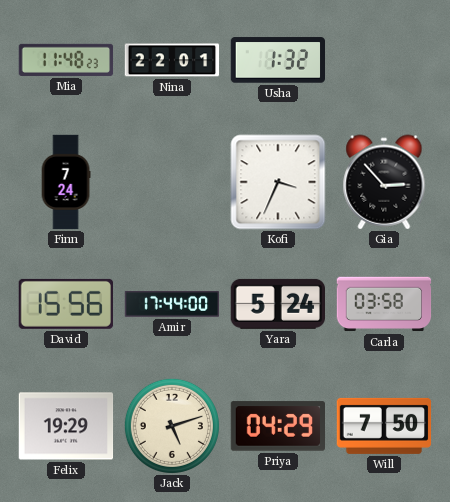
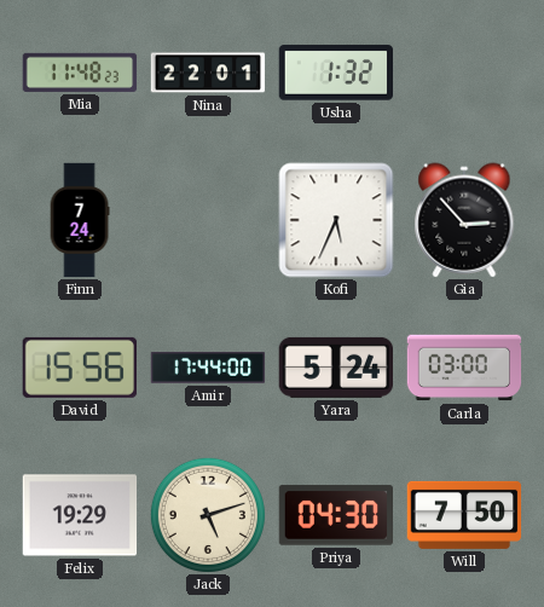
Kofi: 3:34 -> 5:34 (336, 220)
Carla: 03:58 -> 03:00 (464, 368)
Priya: 04:29 -> 04:30 (336, 515)
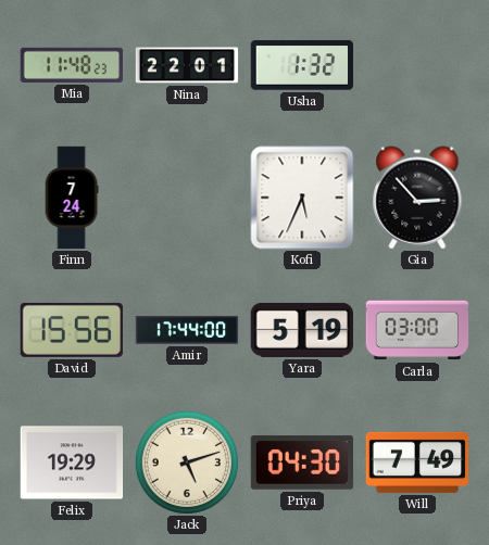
Yara: 5:24 -> 5:19 (301, 330)
Will: 7:50 -> 7:49 (417, 462)
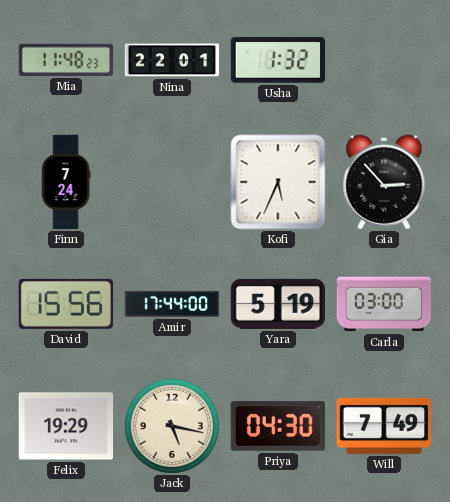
Jack: 5:12 -> 5:17 (172, 426)
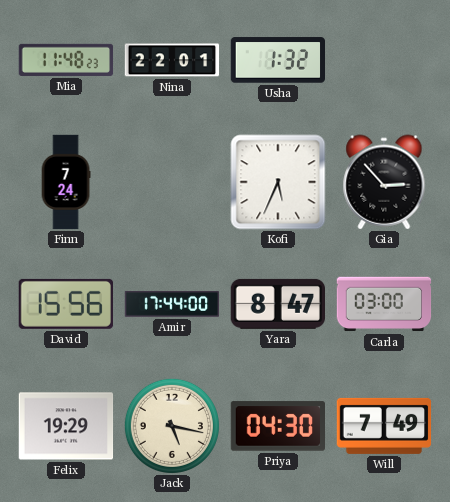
Yara: 5:19 -> 8:47 (277, 304)
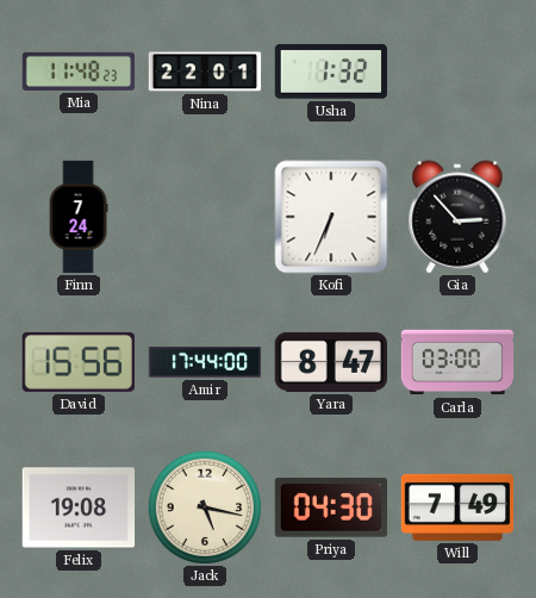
Kofi: 5:34 -> 6:34 (331, 217)
Felix: 19:29 -> 19:08 (79, 507)
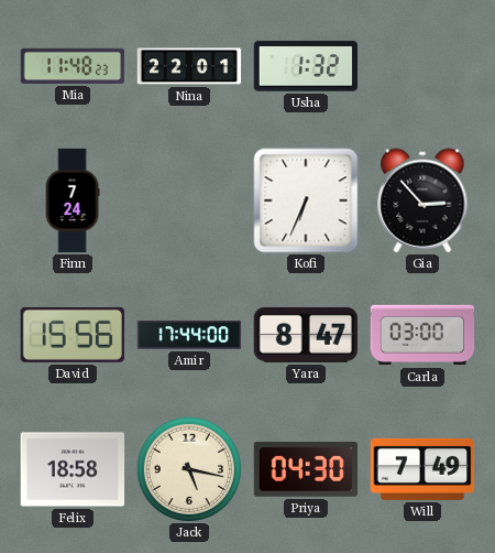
Felix: 19:08 -> 18:58 (73, 469)
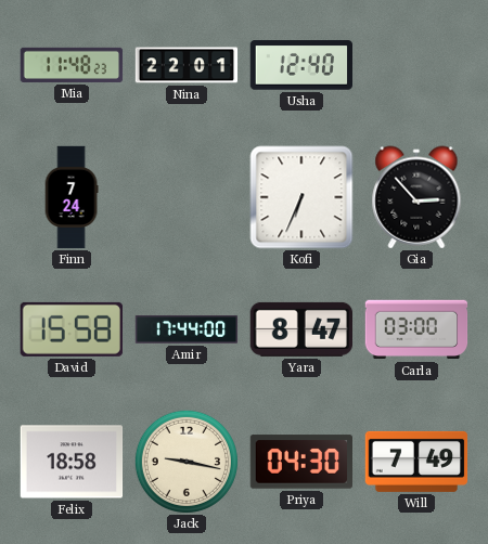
Usha: 1:32 -> 12:40 (300, 65)
David: 15:56 -> 15:58 (70, 329)
Jack: 5:17 -> 9:17 (187, 462)
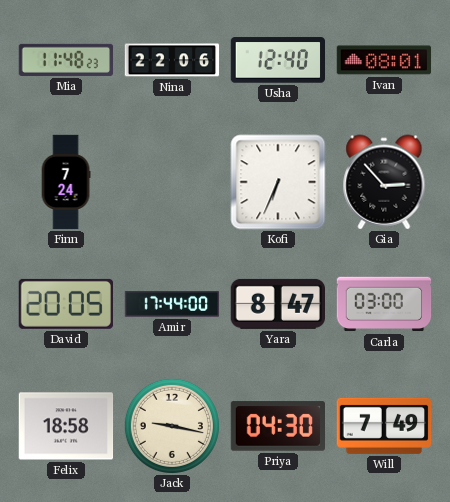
Nina: 22:01 -> 22:06 (172, 60)
Ivan: none -> 08:01 (384, 60)
David: 15:58 -> 20:05 (65, 304)
